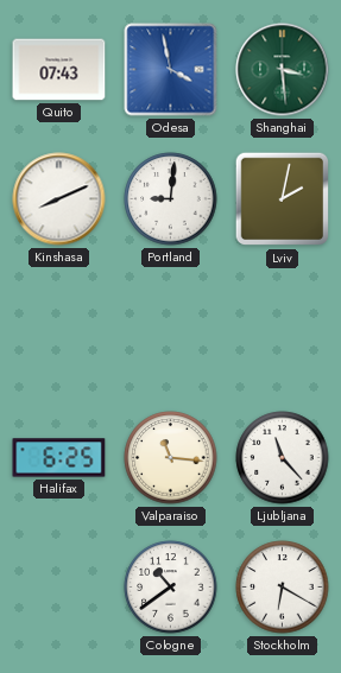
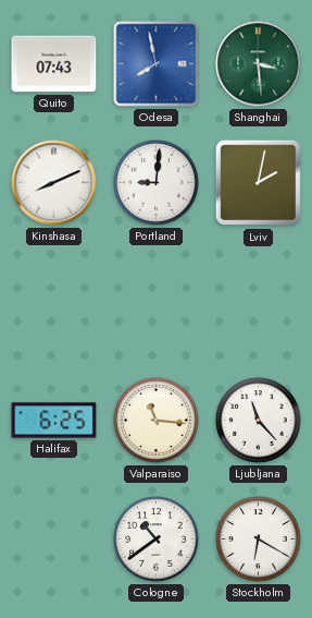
Odesa: 3:58 -> 7:58 (157, 64)
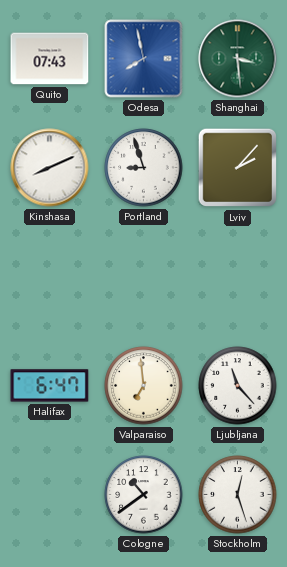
Portland: 9:01 -> 8:57 (144, 168)
Lviv: 2:02 -> 2:07 (238, 168)
Halifax: 6:25 -> 6:47 (50, 386)
Valparaiso: 11:16 -> 6:59 (144, 386)
Stockholm: 6:20 -> 12:27 (238, 495)
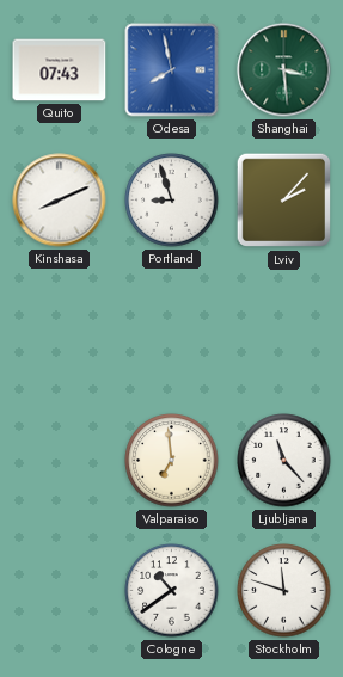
Halifax: 6:47 -> none (50, 386)
Stockholm: 12:27 -> 11:48 (284, 591)
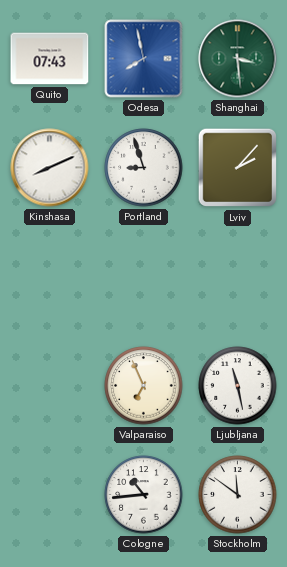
Valparaiso: 6:59 -> 6:56 (144, 386)
Ljubljana: 11:23 -> 11:28 (238, 386)
Cologne: 10:39 -> 10:44 (144, 495)
Stockholm: 11:48 -> 11:51 (238, 495)
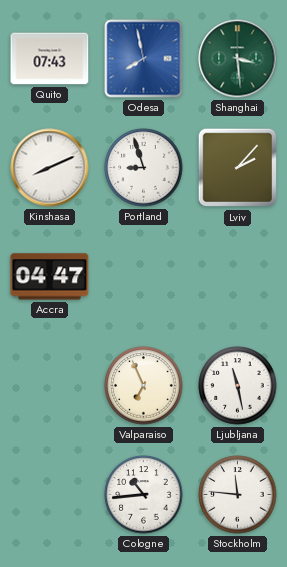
Accra: none -> 04:47 (50, 277)
Stockholm: 11:51 -> 11:46 (238, 495)
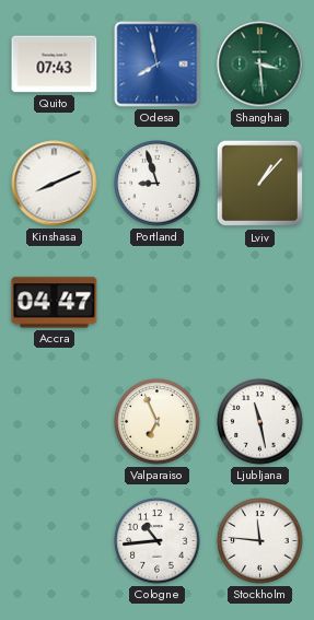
Lviv: 2:07 -> 1:07 (260, 184)
